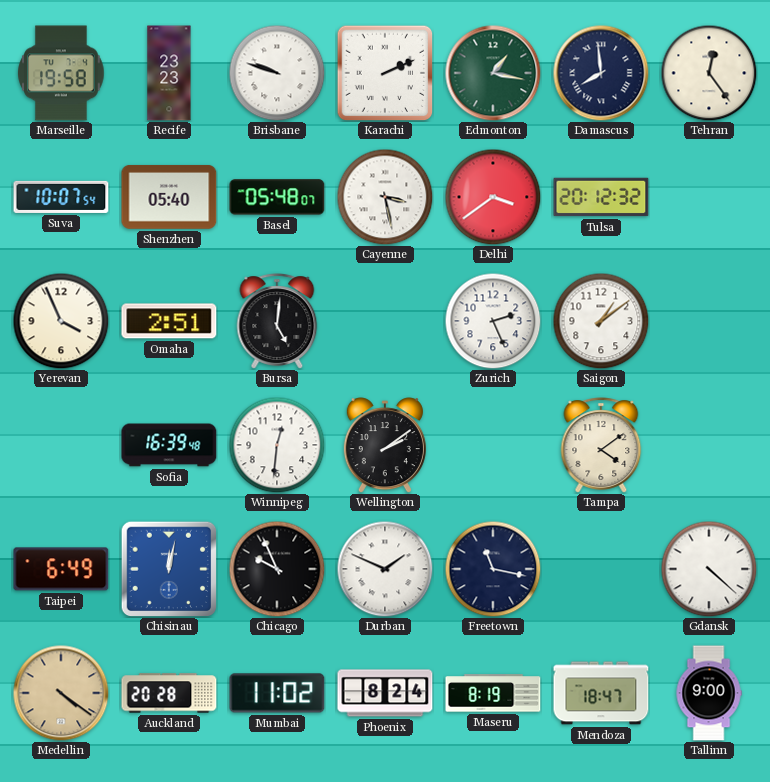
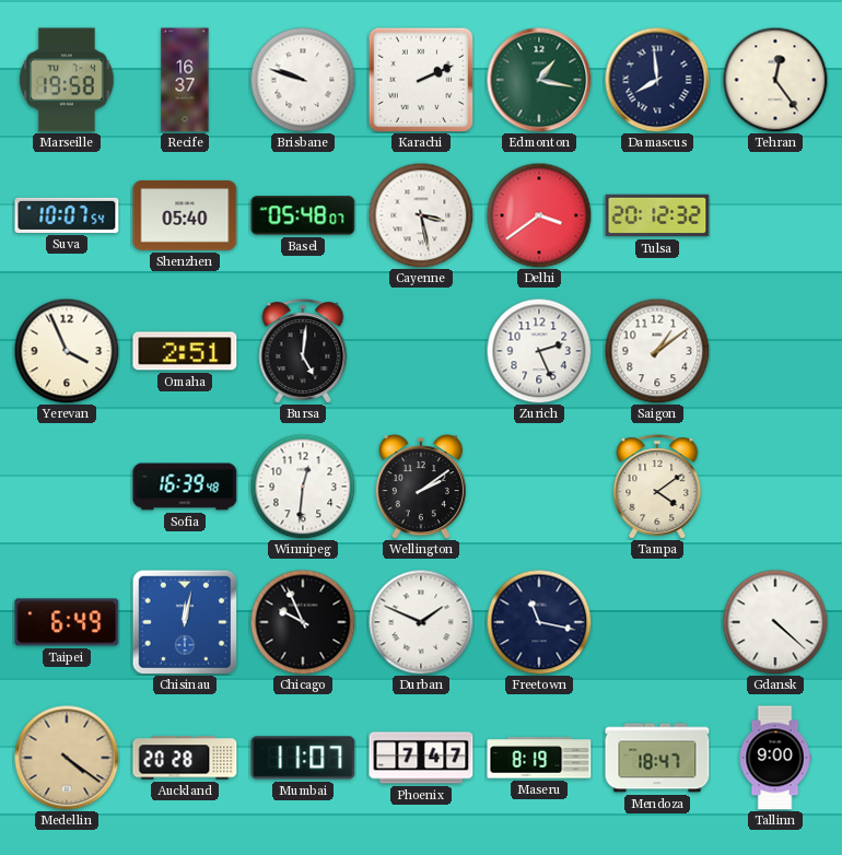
Recife: 23:23 -> 16:37 (185, 80)
Mumbai: 11:02 -> 11:07 (303, 758)
Phoenix: 8:24 -> 7:47 (421, 758)
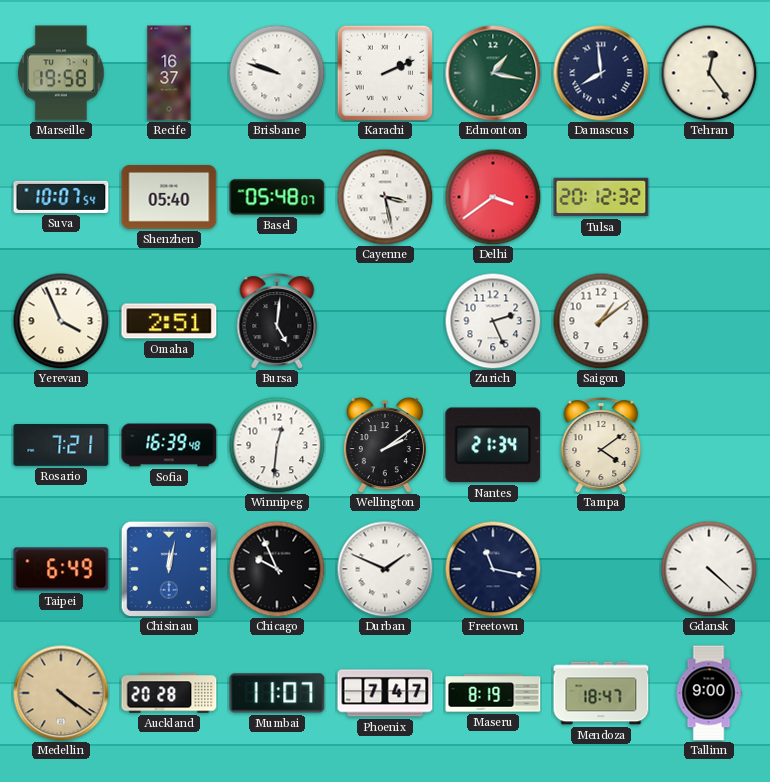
Rosario: none -> 7:21 (61, 446)
Nantes: none -> 21:34 (493, 445)
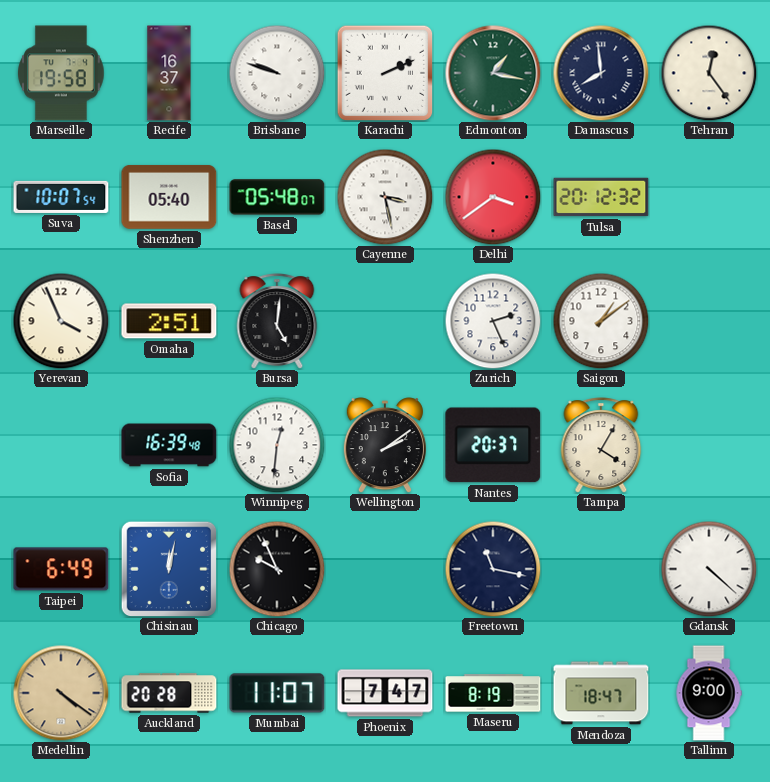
Rosario: 7:21 -> none (61, 446)
Nantes: 21:34 -> 20:37 (493, 445)
Tampa: 4:09 -> 4:05 (601, 445)
Durban: 1:49 -> none (385, 569)
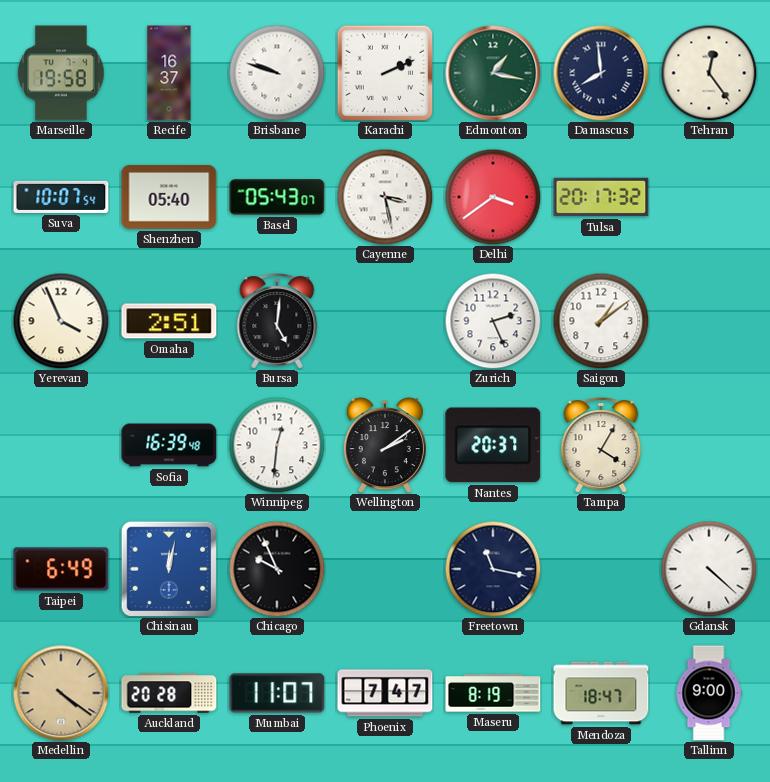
Basel: 05:48 -> 05:43 (277, 197)
Tulsa: 20:12 -> 20:17 (601, 197)
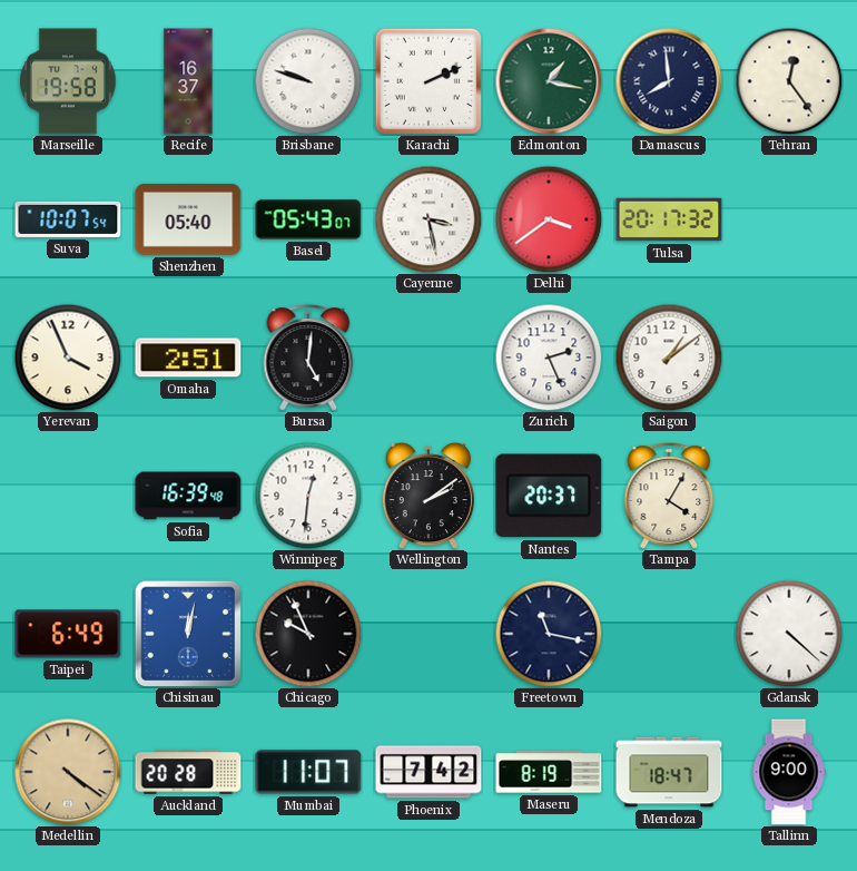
Phoenix: 7:47 -> 7:42 (428, 772)
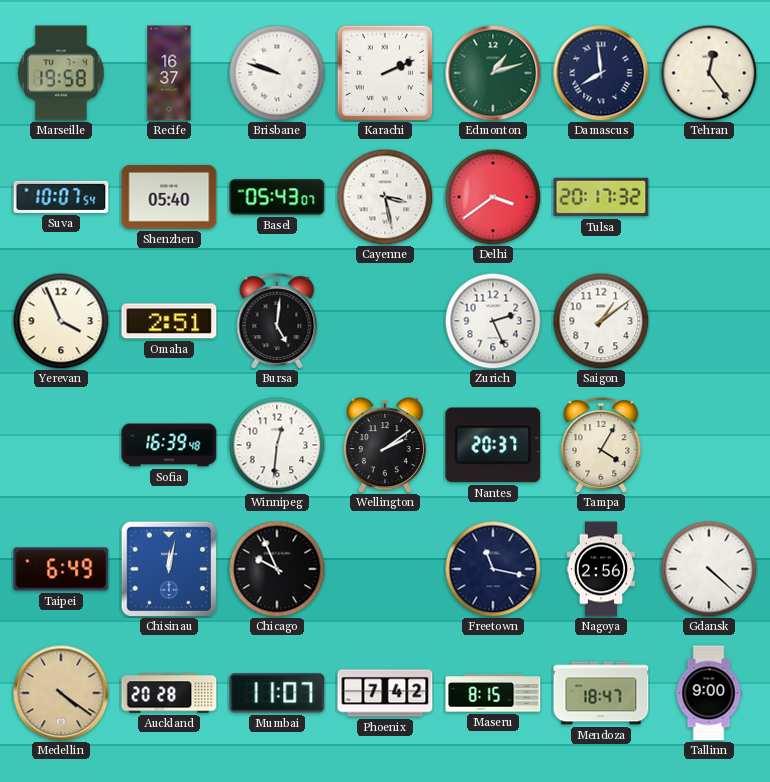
Edmonton: 1:17 -> 1:12 (493, 73)
Nagoya: none -> 2:56 (600, 569)
Maseru: 8:19 -> 8:15 (493, 693)
